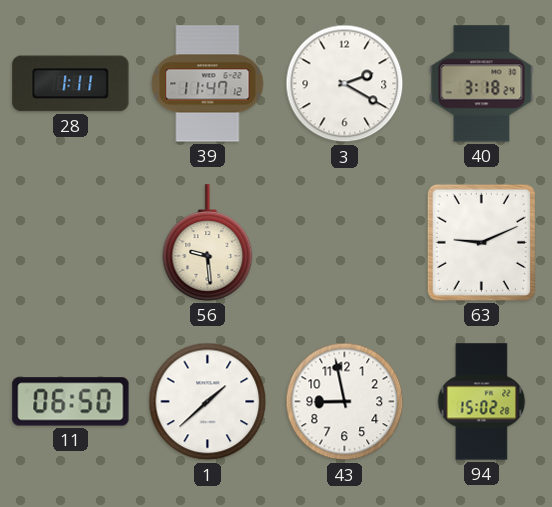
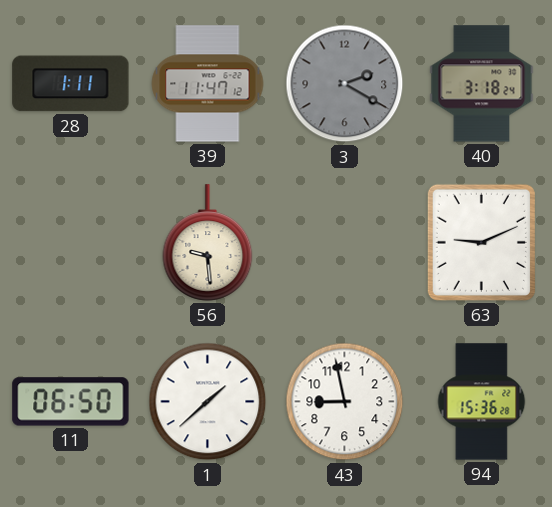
3 dial: white -> grey (345, 84)
94: 15:02 -> 15:36 (482, 402)
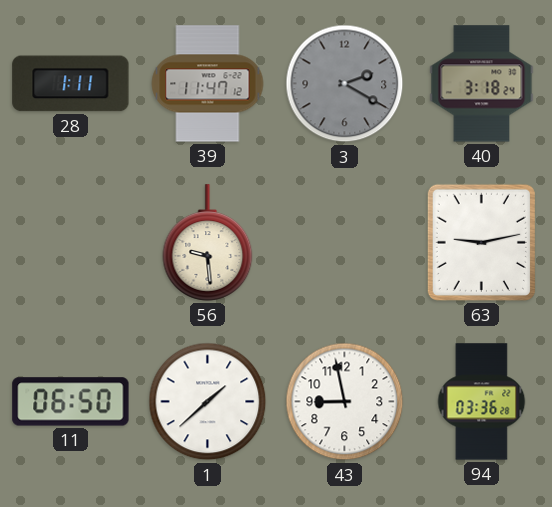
63: 9:11 -> 9:13 (481, 242)
94: 15:36 -> 03:36 (482, 402)
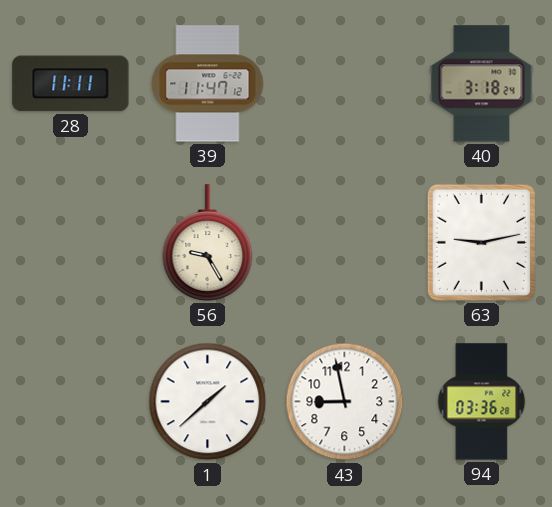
28: 1:11 -> 11:11 (71, 84)
3: 2:20 -> none (345, 84)
56: 9:29 -> 9:25 (208, 243)
11: 06:50 -> none (71, 402)
